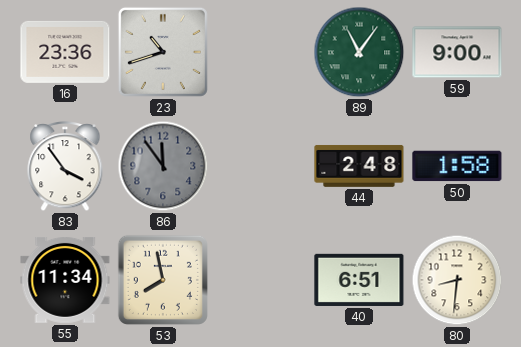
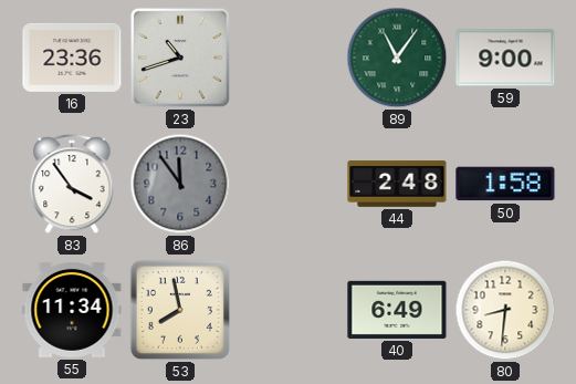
40: 6:51 -> 6:49 (397, 310)
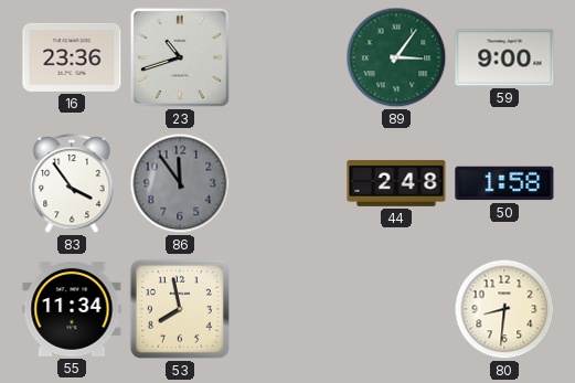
89: 11:06 -> 3:06 (396, 57)
40: 6:49 -> none (397, 310)
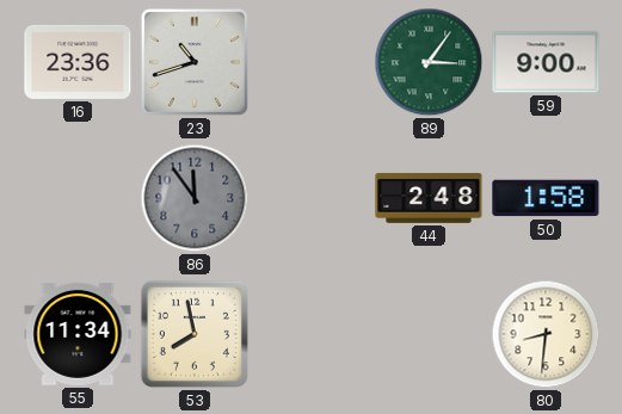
83: 3:54 -> none (72, 184)
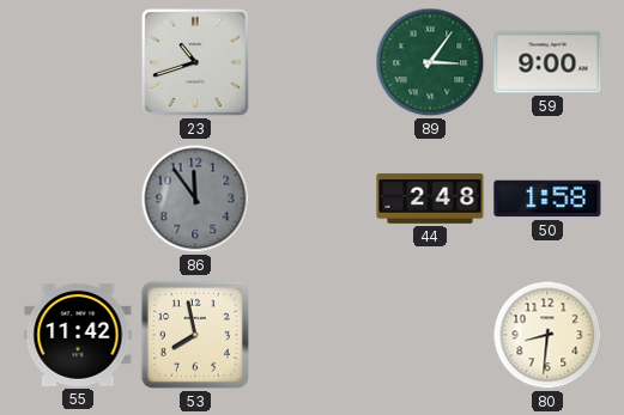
16: 23:36 -> none (78, 62)
55: 11:34 -> 11:42 (78, 335)
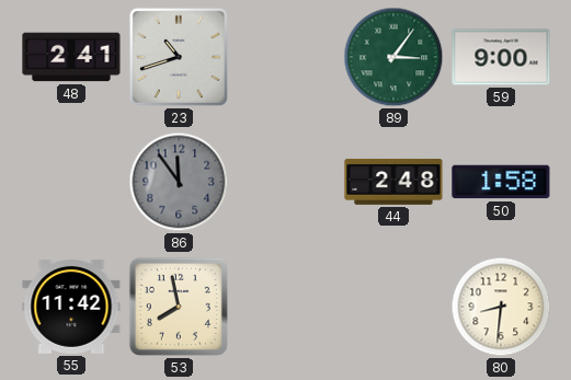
48: none -> 2:41 (71, 57)
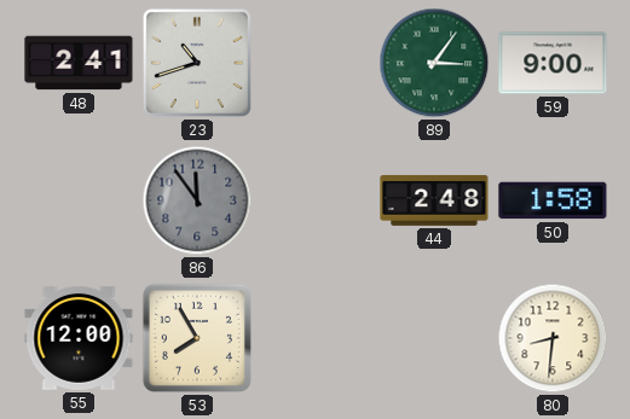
55: 11:42 -> 12:00 (79, 338)
53: 7:58 -> 7:55 (197, 338)
